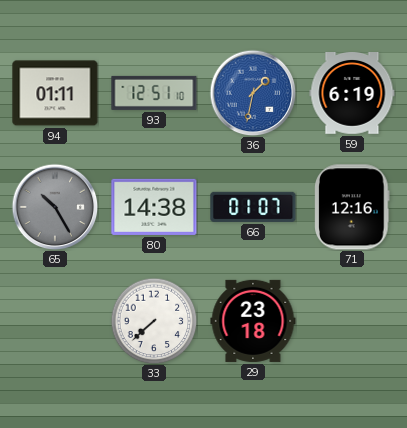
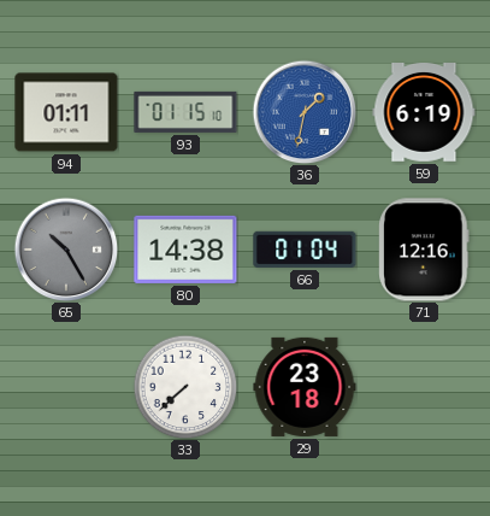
93: 12:51 -> 01:15 (185, 112)
66: 01:07 -> 01:04 (305, 250)
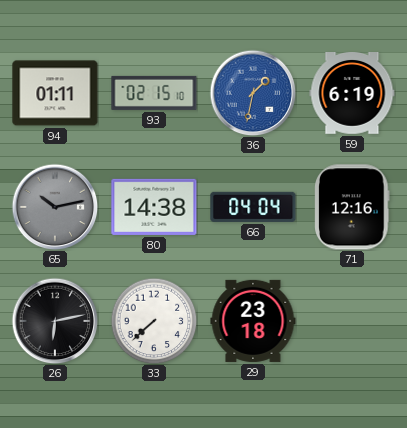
93: 01:15 -> 02:15 (154, 93)
65: 10:25 -> 10:13 (55, 207)
66: 01:04 -> 04:04 (253, 207)
26: none -> 6:13 (55, 321)
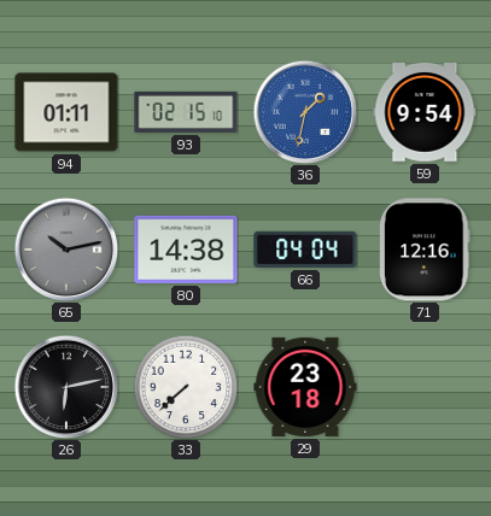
59: 6:19 -> 9:54 (425, 113)
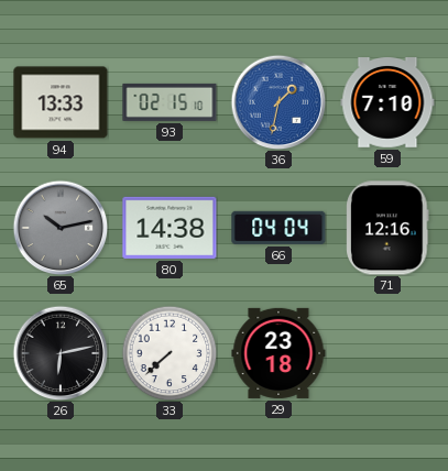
94: 01:11 -> 13:33 (61, 102)
59: 9:54 -> 7:10 (387, 103)
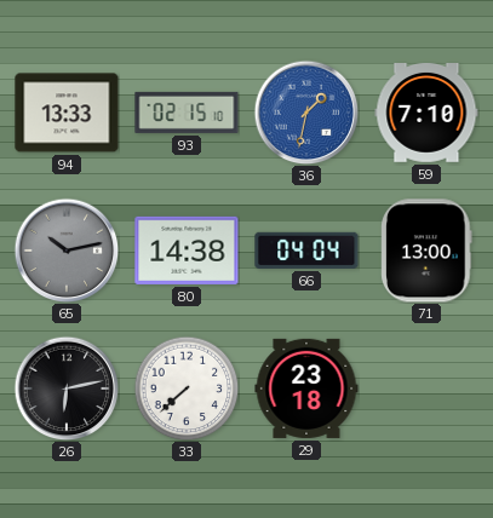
71: 12:16 -> 13:00 (426, 251)
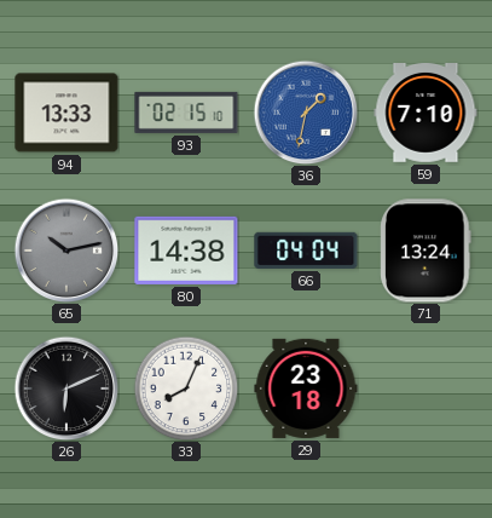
71: 13:00 -> 13:24 (426, 251)
26: 6:13 -> 6:11 (66, 388)
33: 7:38 -> 8:04 (186, 388)
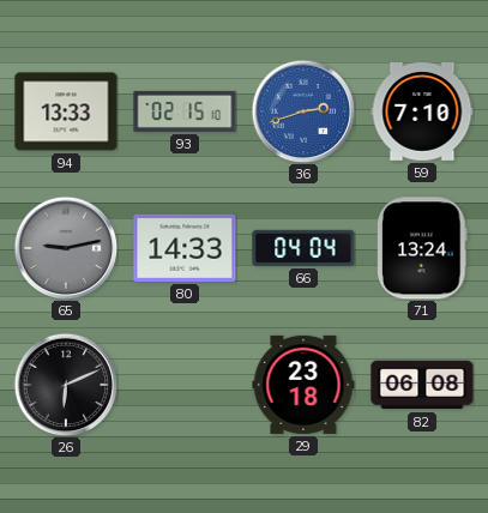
36: 1:32 -> 2:42 (303, 111)
65: 10:13 -> 9:13 (66, 248)
80: 14:38 -> 14:33 (185, 248)
33: 8:04 -> none (186, 388)
82: none -> 06:08 (422, 385)
